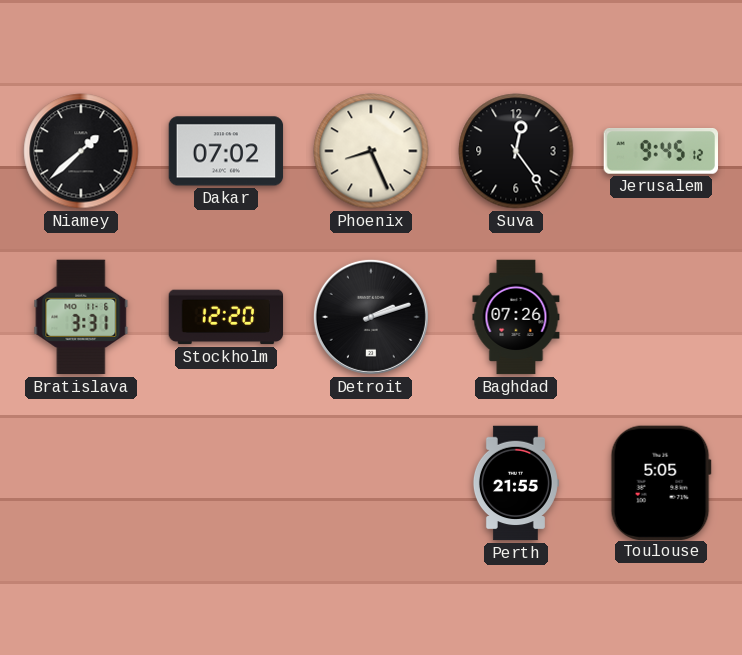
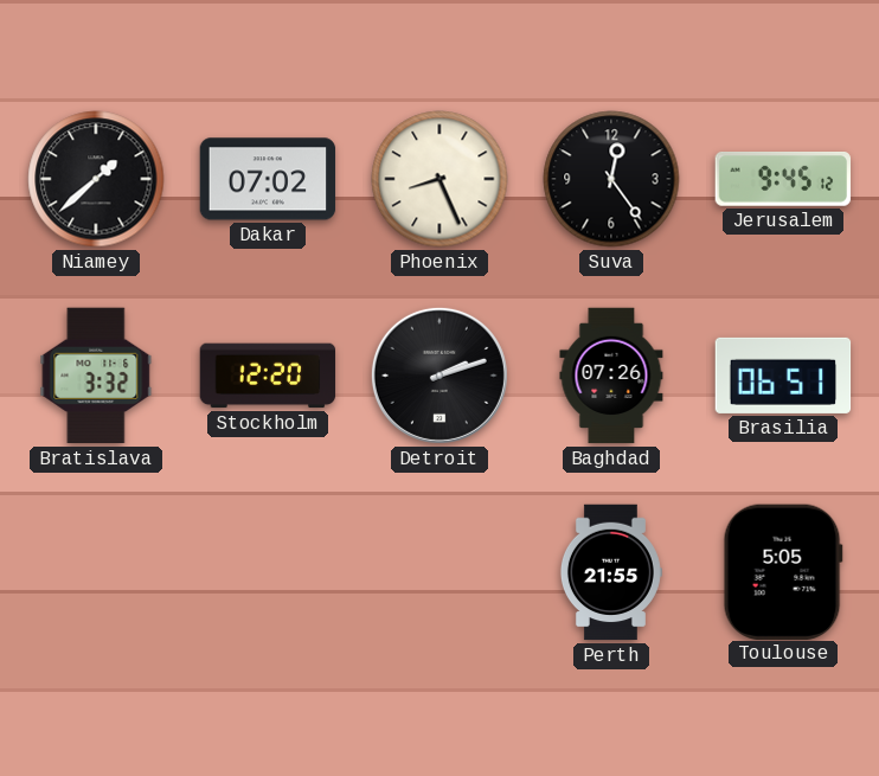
Bratislava: 3:31 -> 3:32 (96, 376)
Brasilia: none -> 06:51 (783, 376)
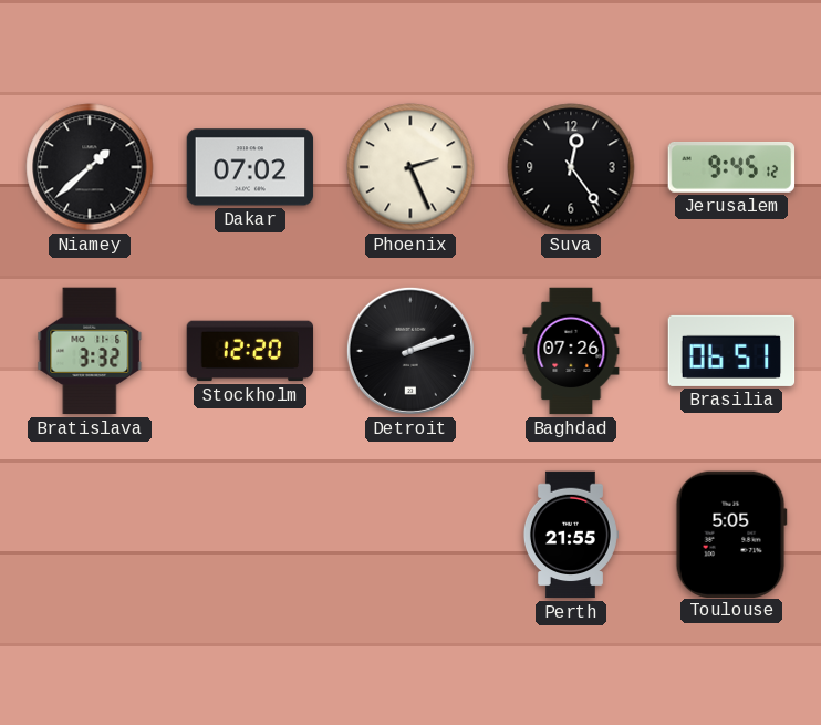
Phoenix: 8:26 -> 2:26 (410, 167)
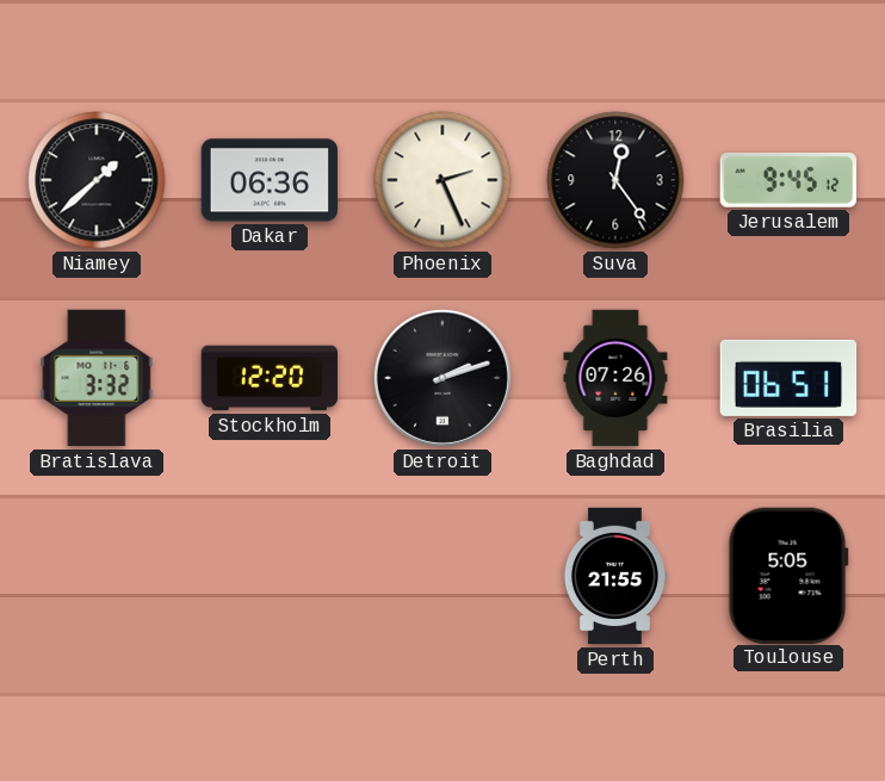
Dakar: 07:02 -> 06:36 (270, 180)
